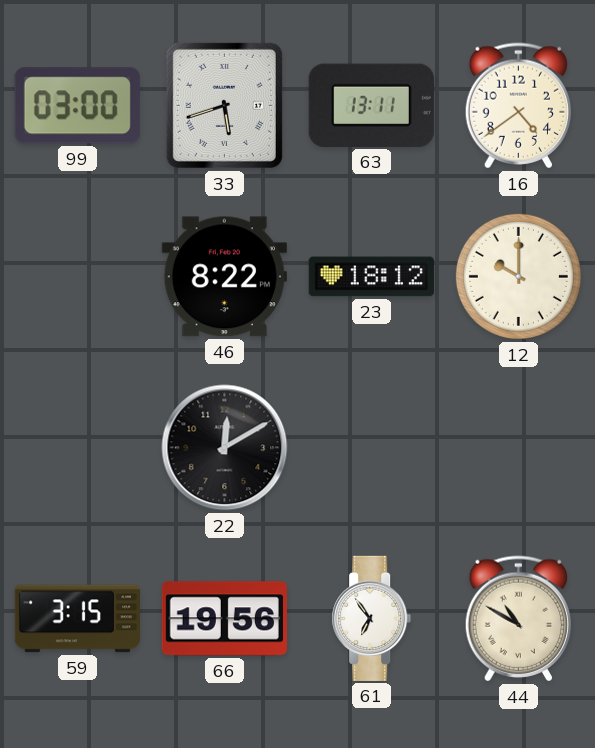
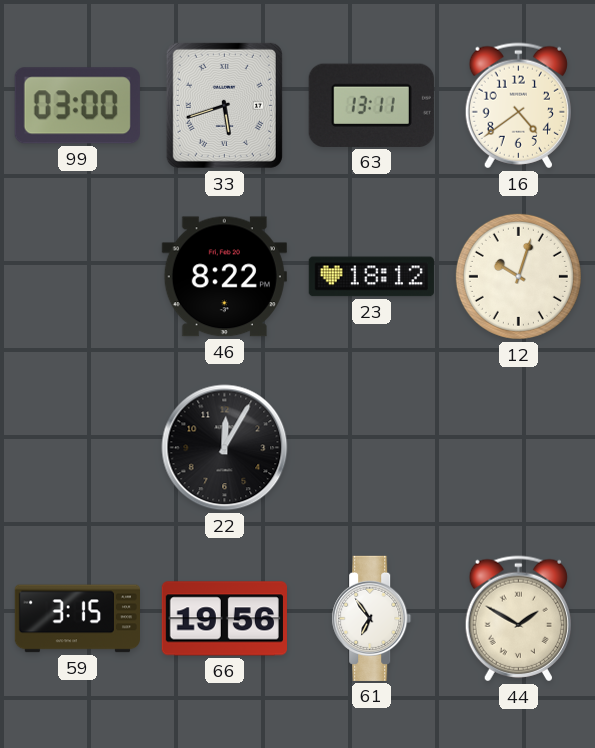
12: 10:00 -> 10:03 (518, 276)
22: 12:10 -> 12:05 (225, 448)
44: 10:50 -> 1:50 (518, 619)
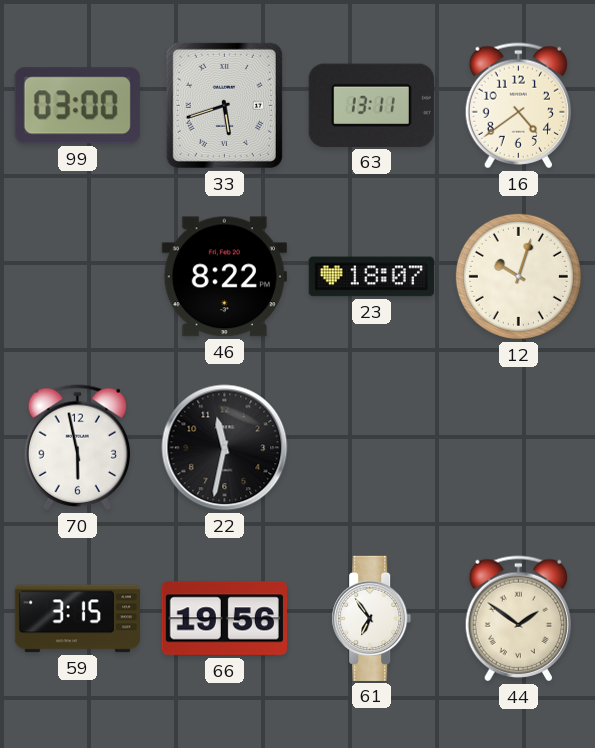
23: 18:12 -> 18:07 (371, 277)
70: none -> 5:58 (77, 448)
22: 12:05 -> 11:32 (225, 448)
44: 1:50 -> 1:51 (518, 619)
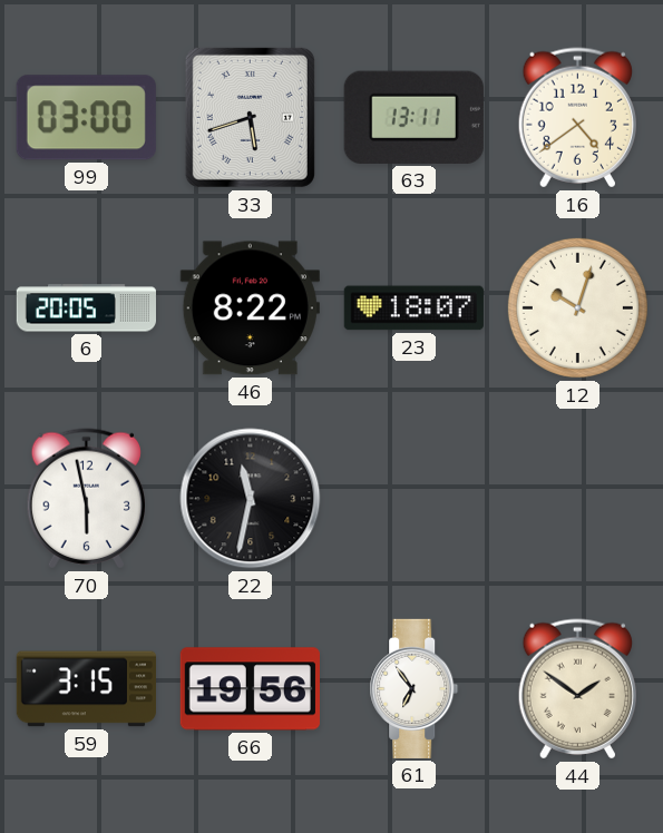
6: none -> 20:05 (86, 308)
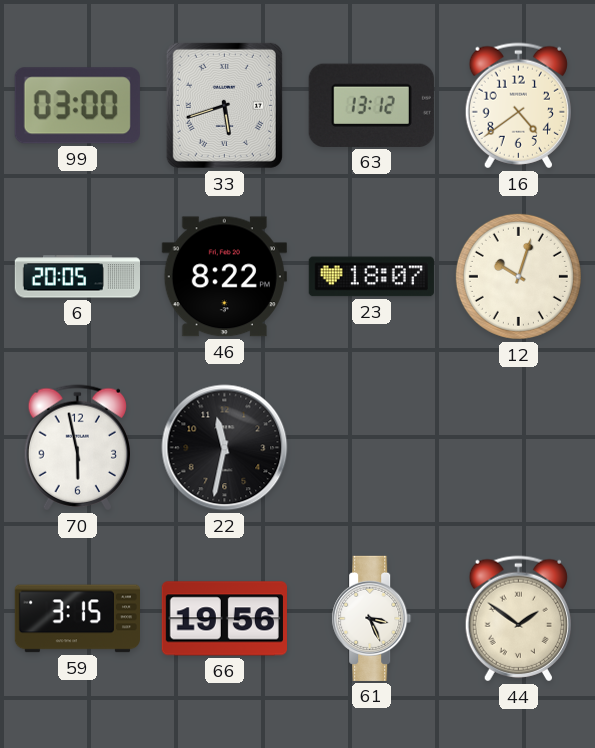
63: 13:11 -> 13:12 (371, 105)
61: 6:54 -> 3:26 (372, 618)
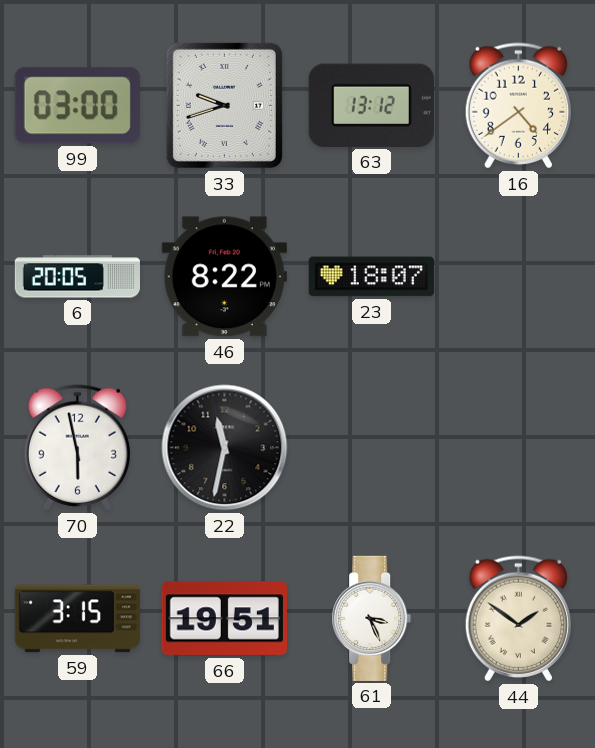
33: 5:42 -> 9:42 (224, 105)
12: 10:03 -> none (518, 276)
66: 19:56 -> 19:51 (224, 619)
